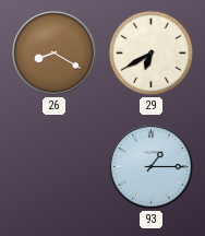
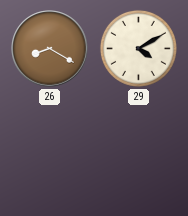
29: 6:40 -> 4:10 (138, 48)
93: 1:15 -> none (152, 167)
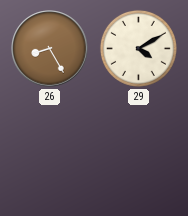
26: 8:20 -> 8:25 (50, 49)
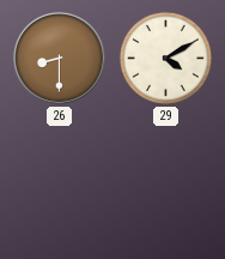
26: 8:25 -> 8:30 (60, 59)
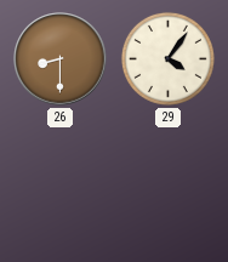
29: 4:10 -> 4:06 (167, 58)
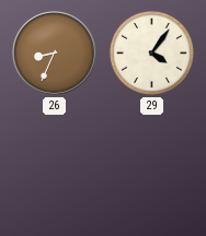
26: 8:30 -> 8:34 (55, 54)
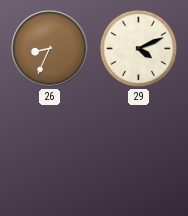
29: 4:06 -> 4:11 (138, 48)
